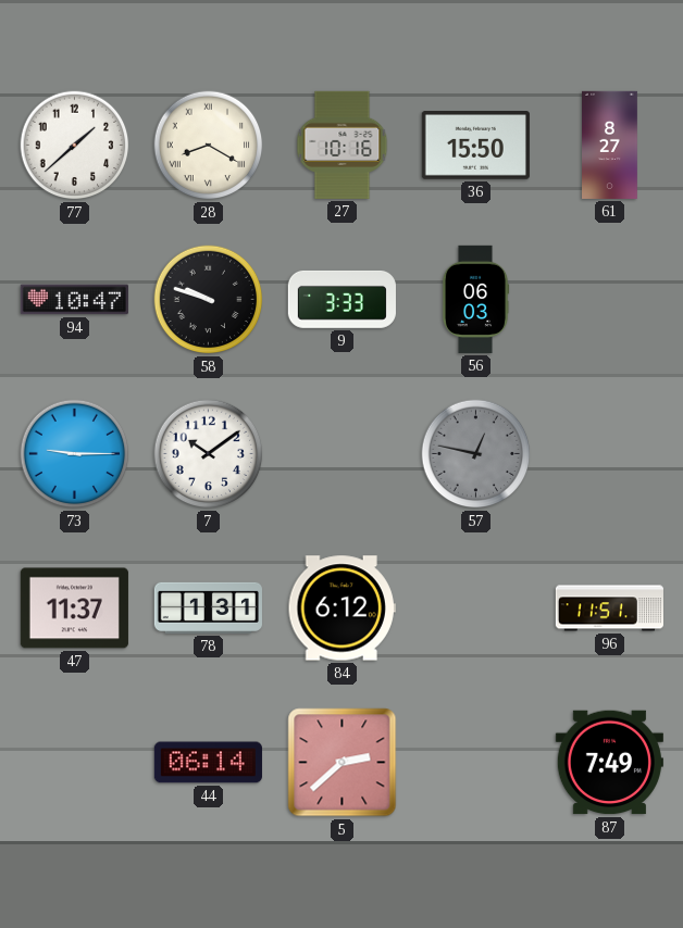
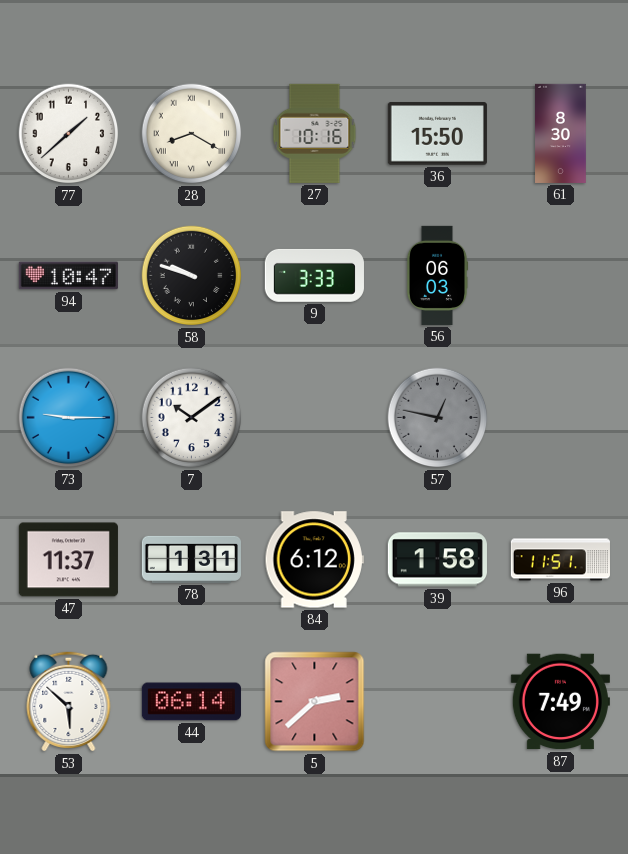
61: 8:27 -> 8:30 (561, 133)
39: none -> 1:58 (437, 560)
53: none -> 5:52 (69, 701)
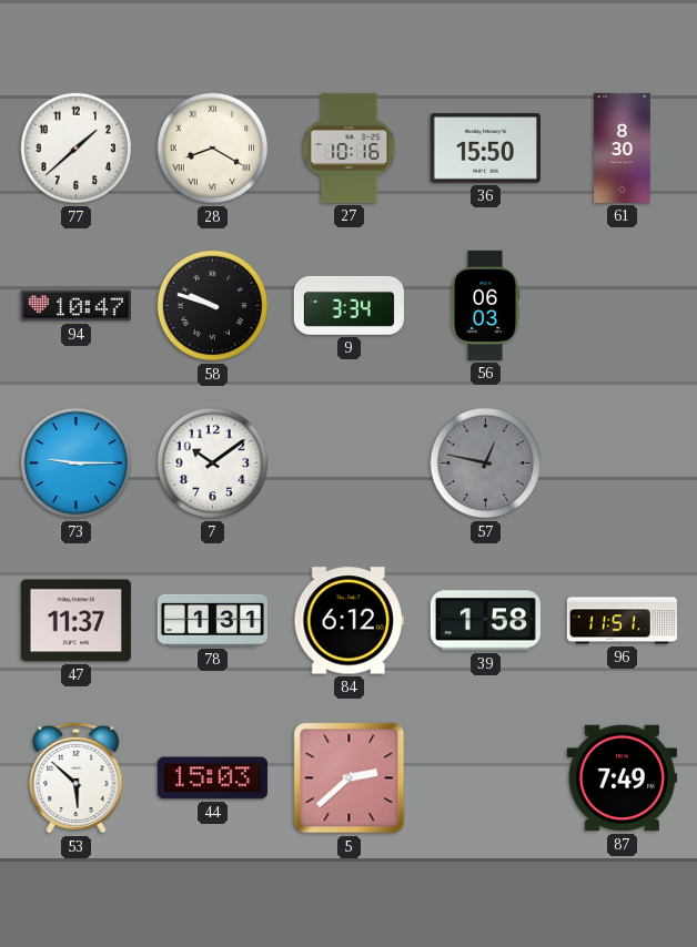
9: 3:33 -> 3:34 (348, 305)
44: 06:14 -> 15:03 (212, 778)
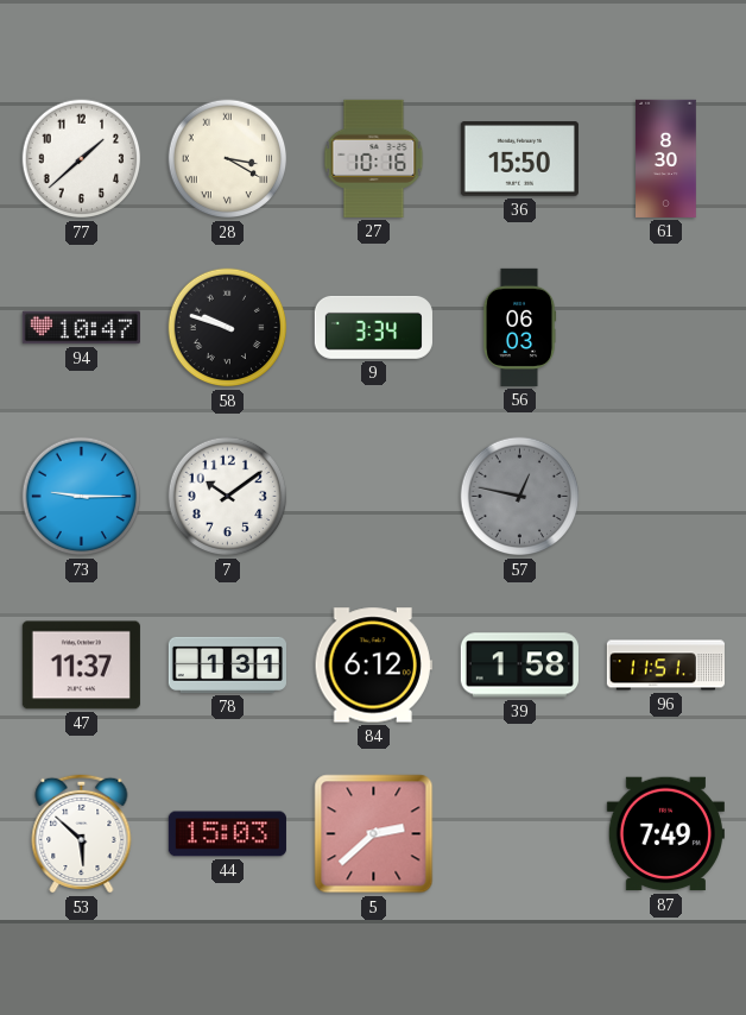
28: 8:20 -> 3:20 (228, 159)
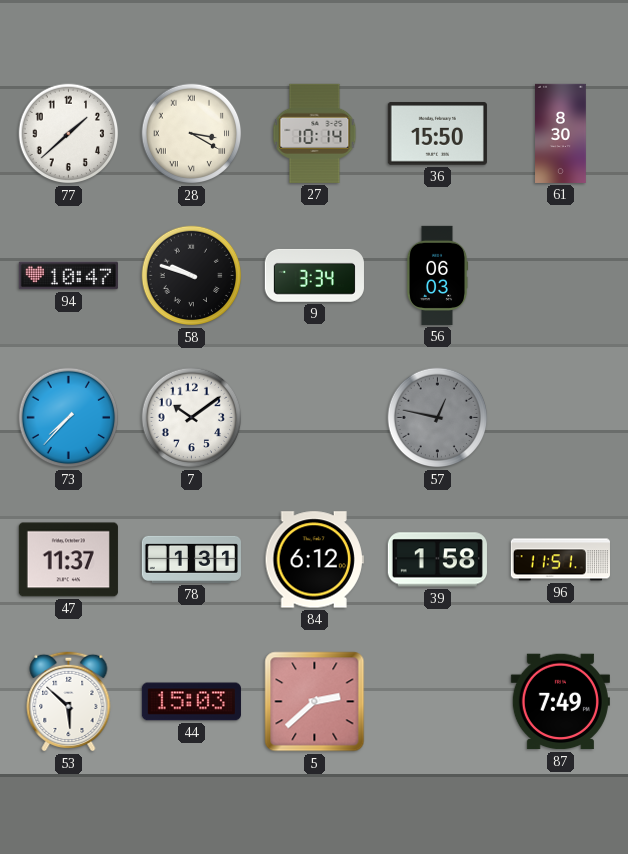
27: 10:16 -> 10:14 (315, 133)
73: 9:15 -> 7:37 (69, 418)
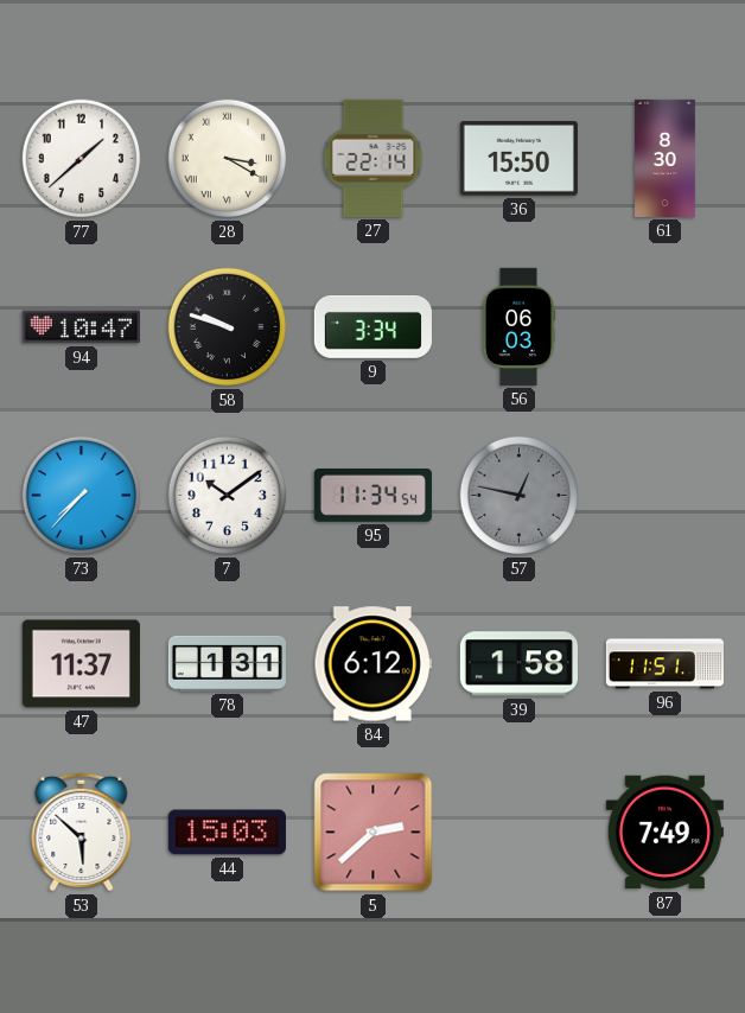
27: 10:14 -> 22:14 (374, 158)
95: none -> 11:34 (372, 496)
